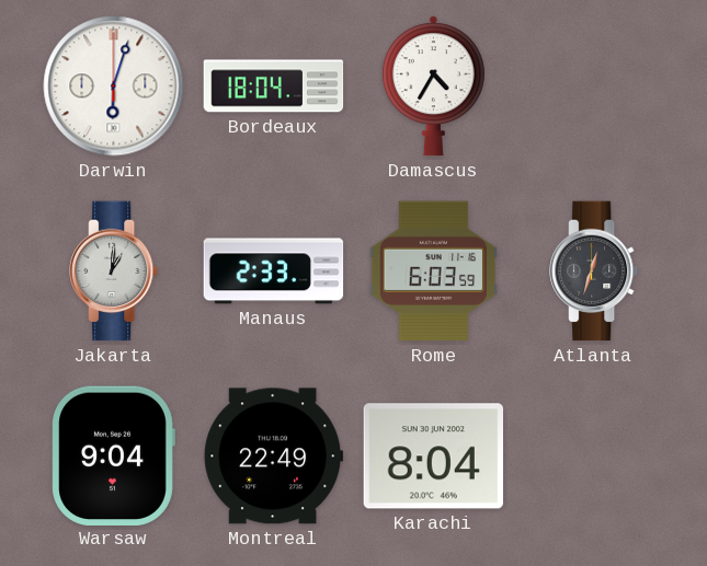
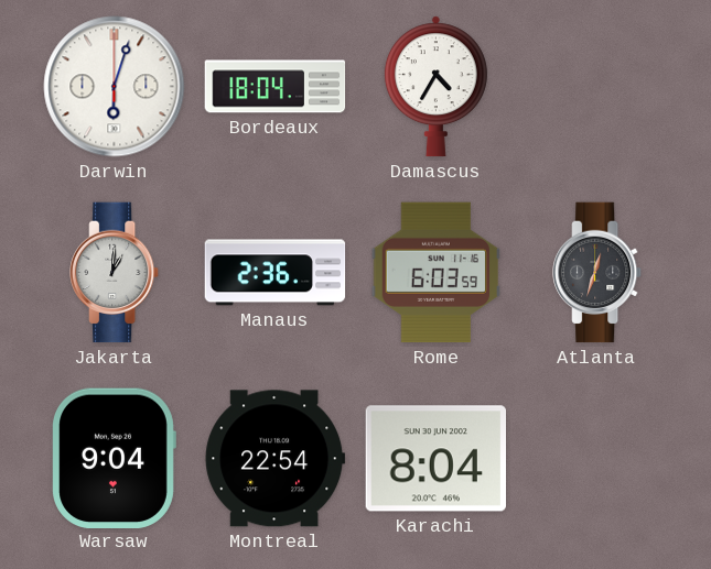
Manaus: 2:33 -> 2:36 (276, 273)
Montreal: 22:49 -> 22:54 (276, 459)
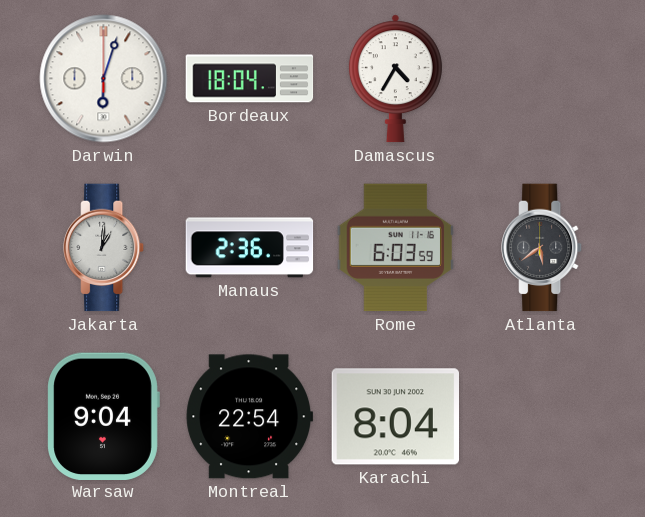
Atlanta: 12:33 -> 5:39 (542, 248)
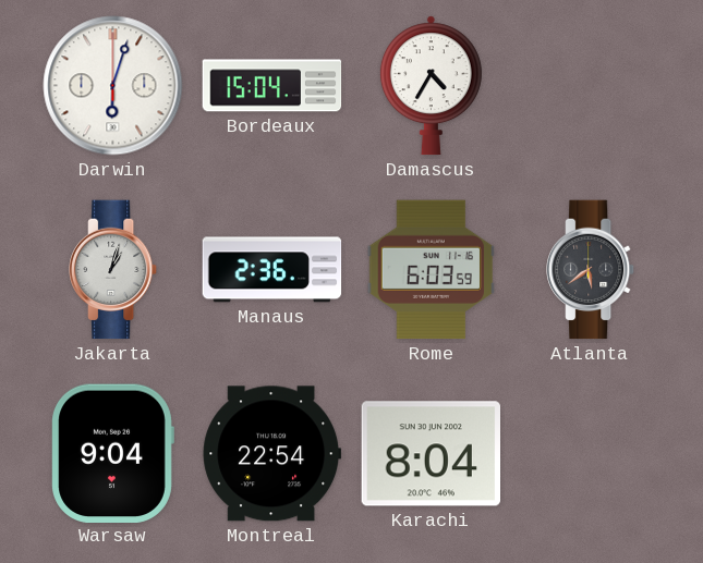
Bordeaux: 18:04 -> 15:04 (272, 86)
Jakarta: 1:01 -> 1:03 (113, 270)
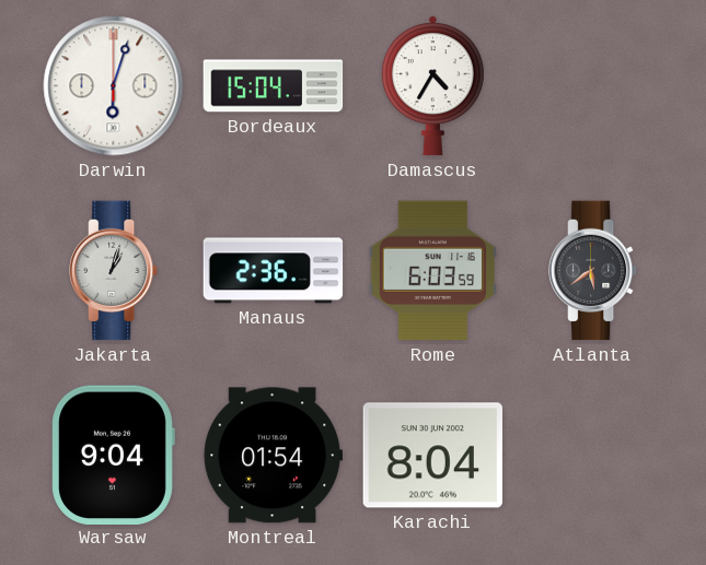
Montreal: 22:54 -> 01:54 (274, 456)
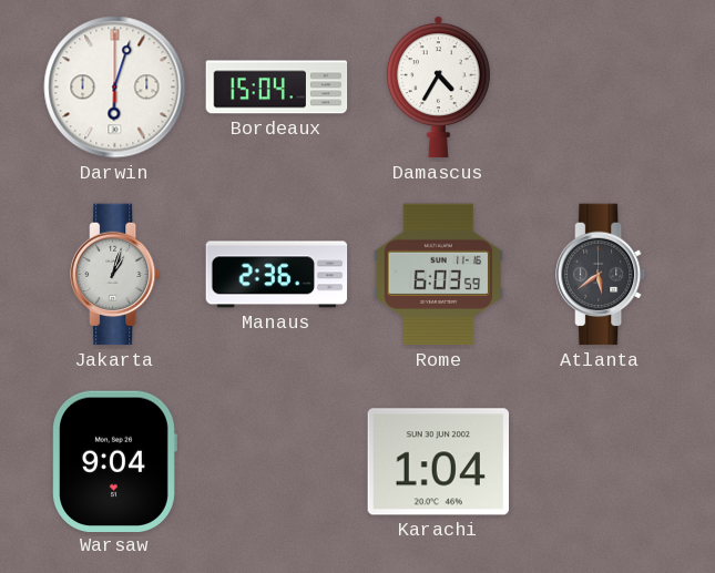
Montreal: 01:54 -> none (274, 456)
Karachi: 8:04 -> 1:04 (439, 462)
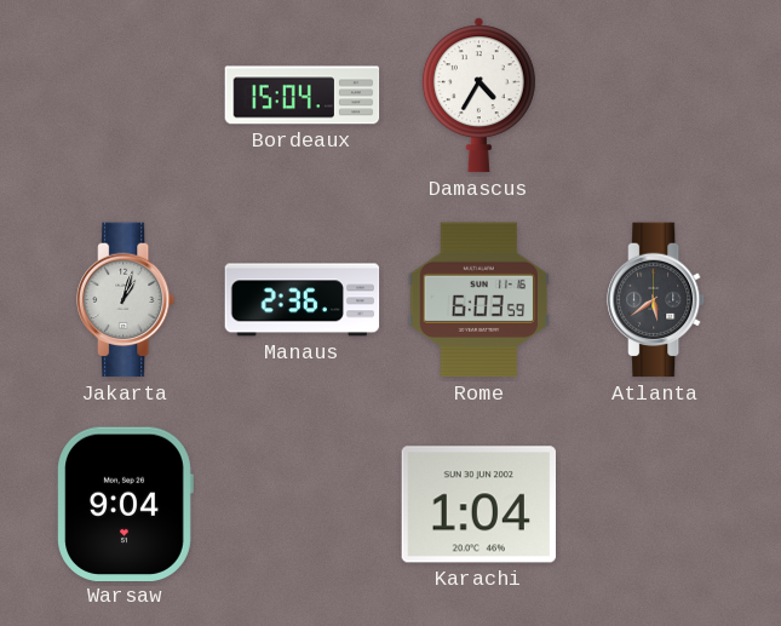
Darwin: 6:03 -> none (115, 88)
